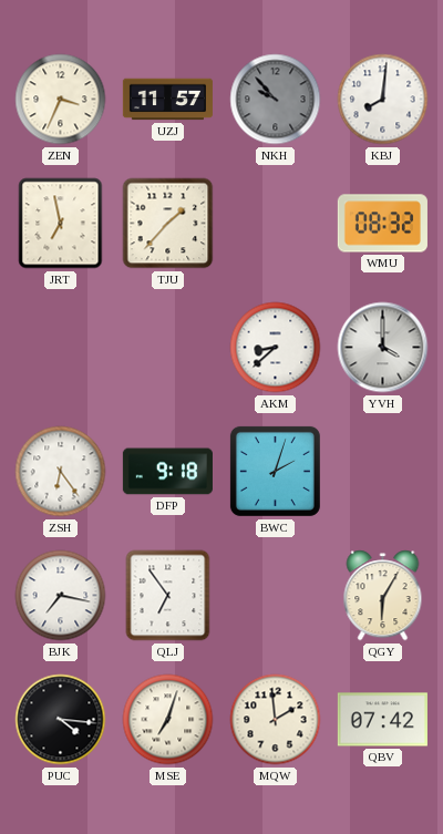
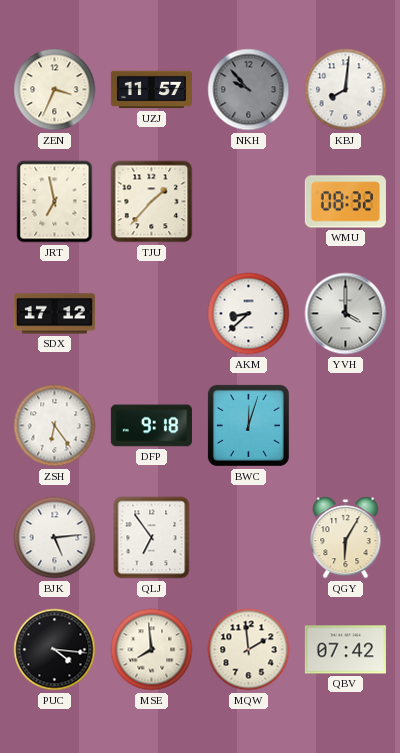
SDX: none -> 17:12 (54, 314)
BWC: 2:03 -> 12:03 (248, 425)
BJK: 7:17 -> 5:14 (55, 538)
MSE: 7:03 -> 7:59 (152, 650)
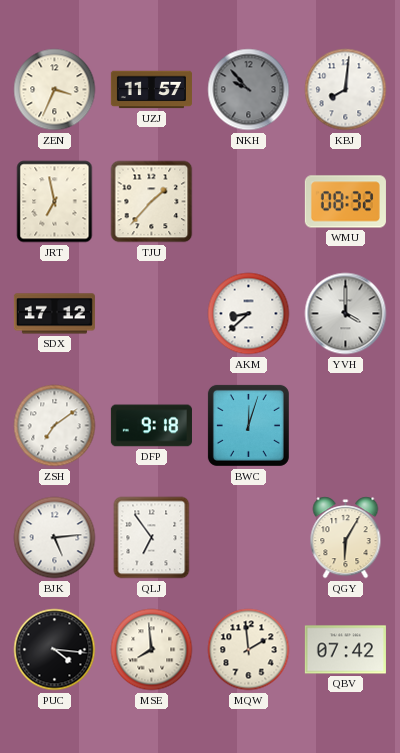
ZSH: 6:24 -> 7:09 (55, 426)
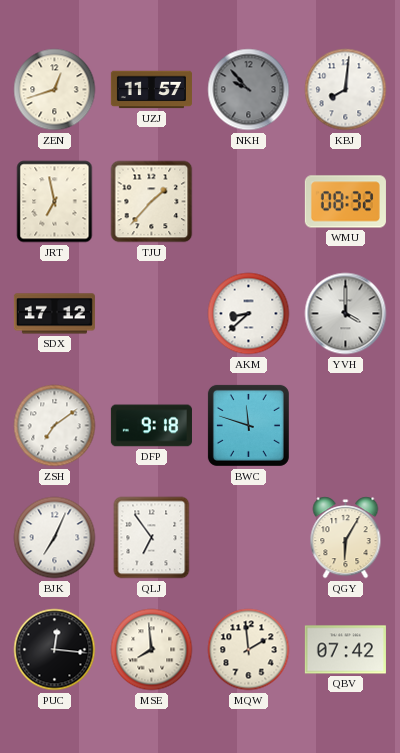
ZEN: 3:34 -> 12:42 (55, 90)
BWC: 12:03 -> 11:48 (248, 425)
BJK: 5:14 -> 7:04 (55, 538)
PUC: 4:16 -> 12:16 (55, 650)
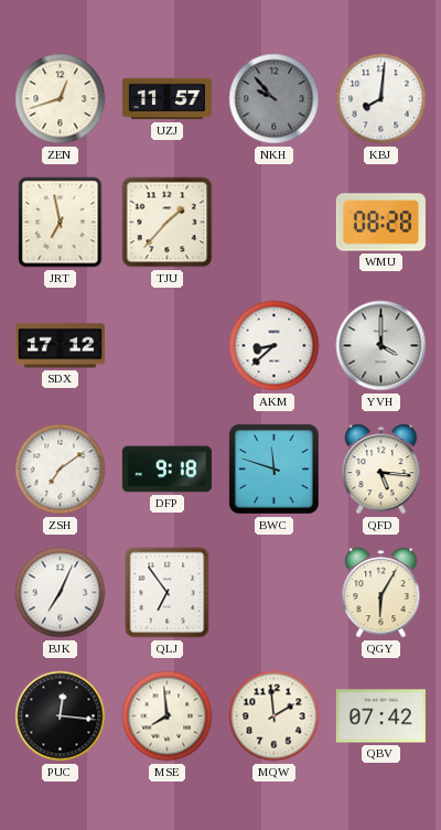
WMU: 08:32 -> 08:28 (380, 223)
QFD: none -> 5:16 (381, 470)
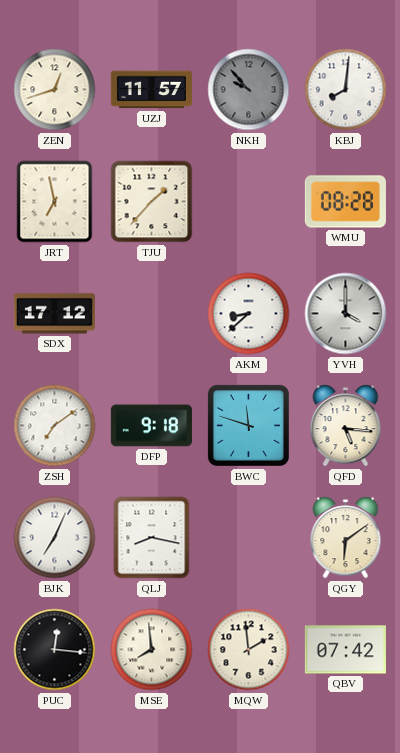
QLJ: 6:54 -> 8:17 (152, 538)
QGY: 6:05 -> 6:09 (346, 538)
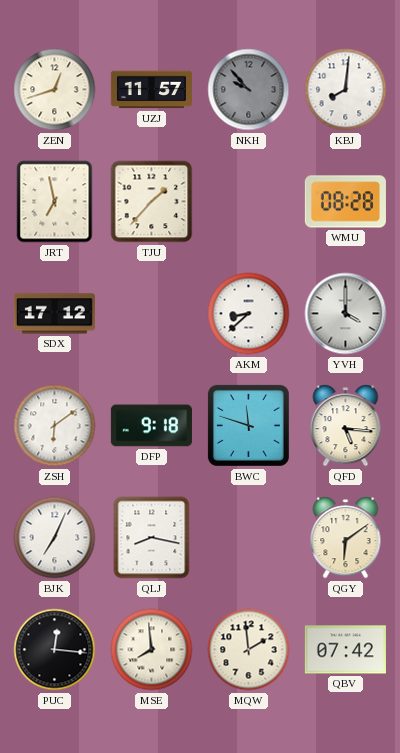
ZSH: 7:09 -> 6:09 (55, 426)
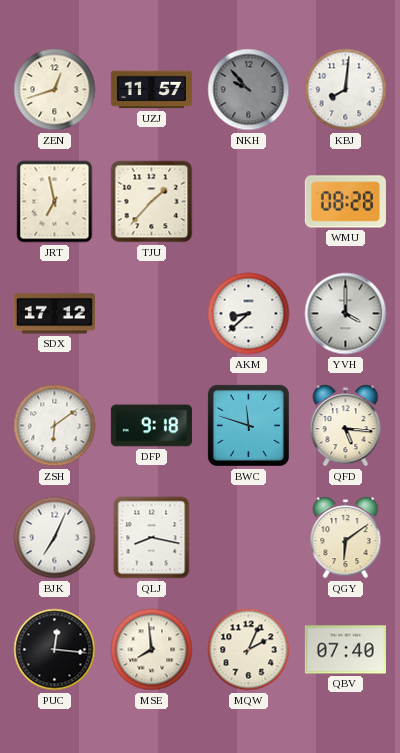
MQW: 1:59 -> 2:04 (249, 650)
QBV: 07:42 -> 07:40 (345, 650)
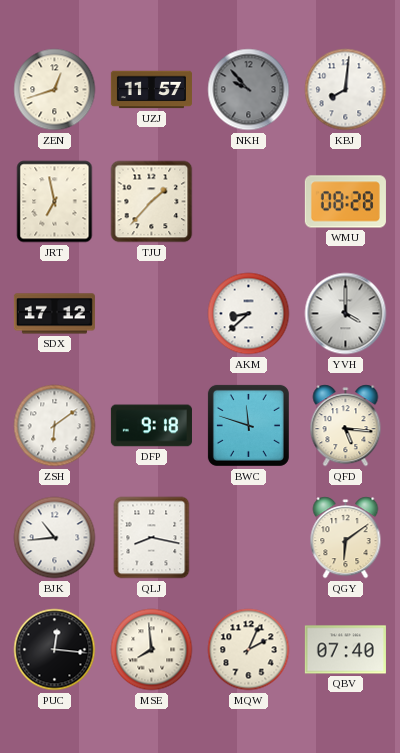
BJK: 7:04 -> 10:44 (55, 538)
